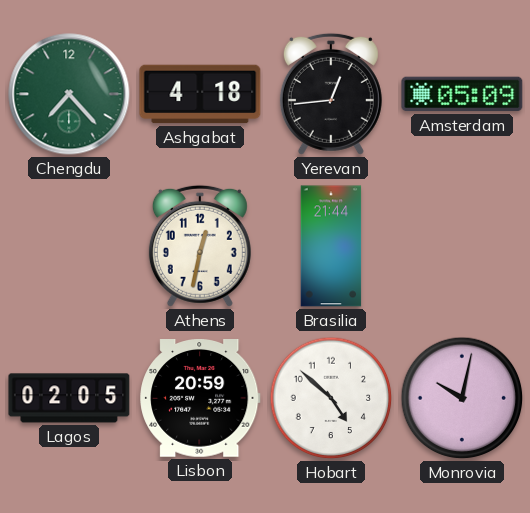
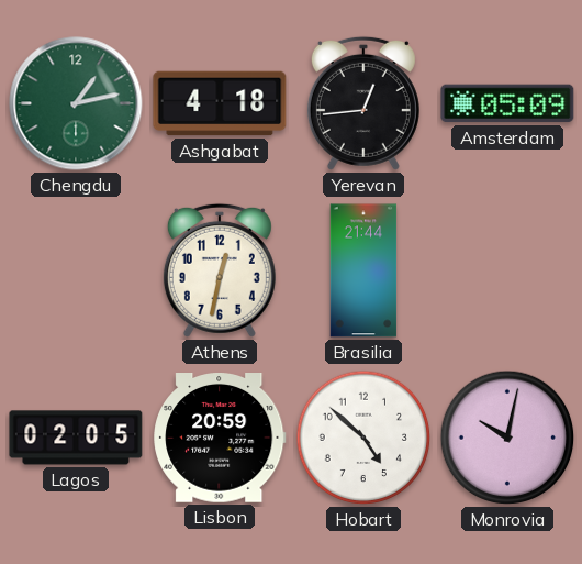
Chengdu: 7:23 -> 1:13 (76, 103)
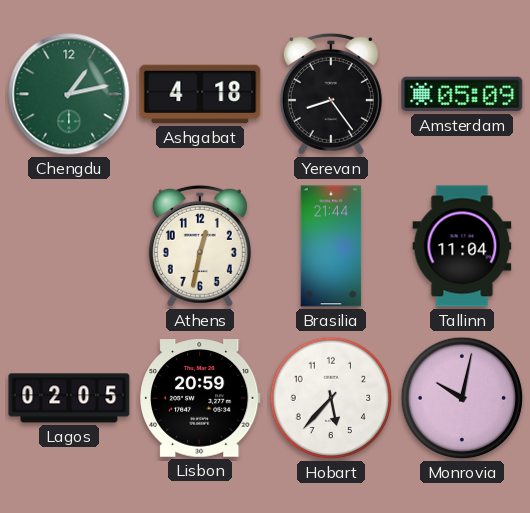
Yerevan: 12:44 -> 8:24 (331, 94)
Tallinn: none -> 11:04 (462, 246)
Hobart: 4:52 -> 5:37 (331, 398)
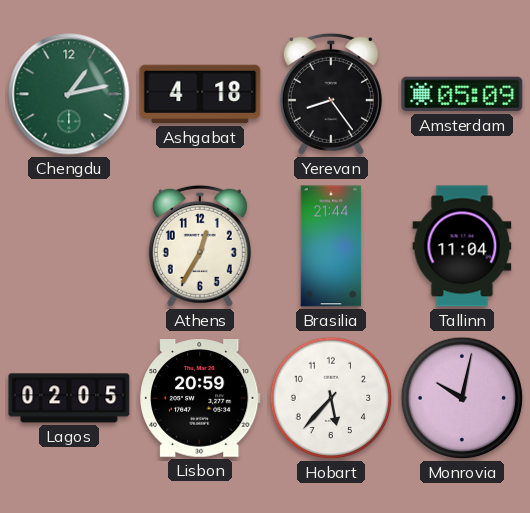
Athens: 12:32 -> 12:35 (200, 246)
